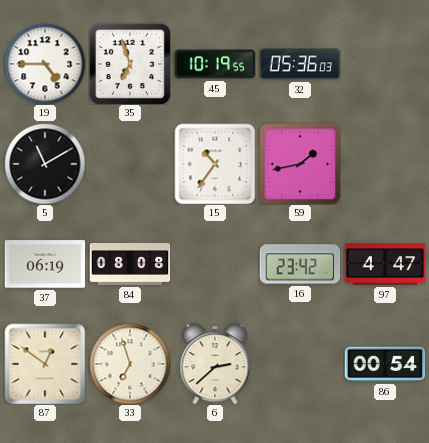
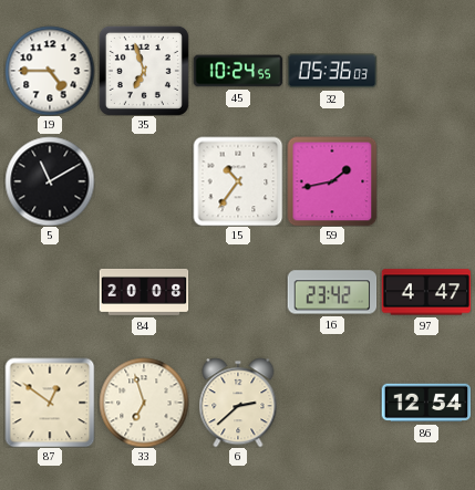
45: 10:19 -> 10:24 (238, 71)
37: 06:19 -> none (45, 264)
84: 08:08 -> 20:08 (144, 292)
86: 00:54 -> 12:54 (426, 403)
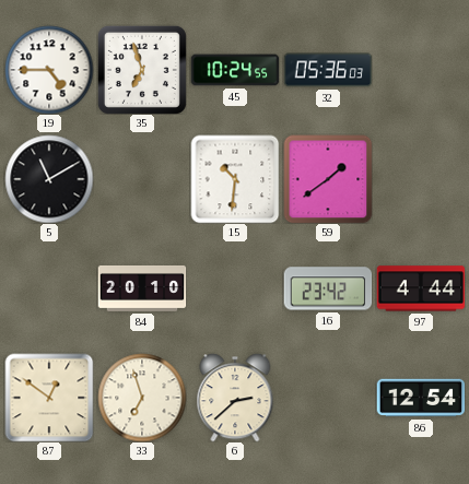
15: 10:36 -> 10:31 (235, 179)
59: 1:43 -> 1:39 (328, 179)
84: 20:08 -> 20:10 (142, 288)
97: 4:47 -> 4:44 (421, 288)
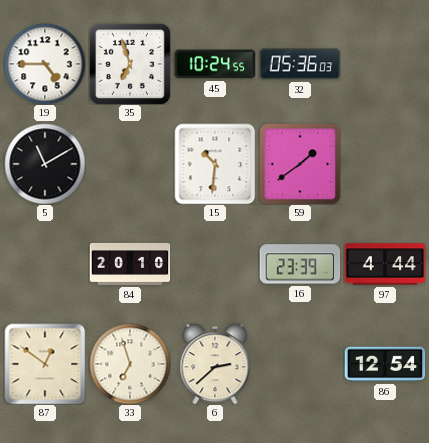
16: 23:42 -> 23:39 (300, 264)
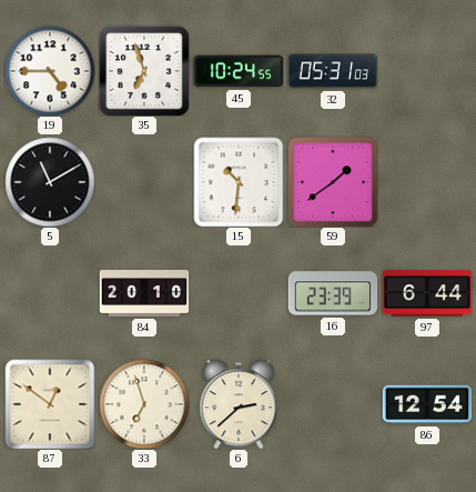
32: 05:36 -> 05:31 (333, 71)
97: 4:44 -> 6:44 (427, 293)
